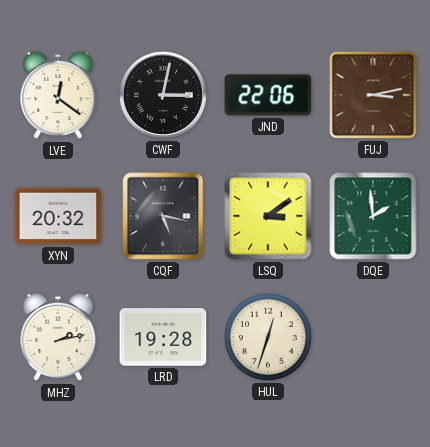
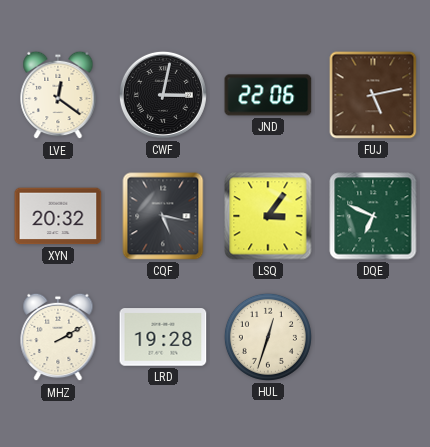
FUJ: 3:13 -> 5:13 (373, 95)
LSQ: 3:09 -> 3:06 (268, 216)
DQE: 1:59 -> 6:49 (373, 216)
MHZ: 2:13 -> 2:10 (58, 337)
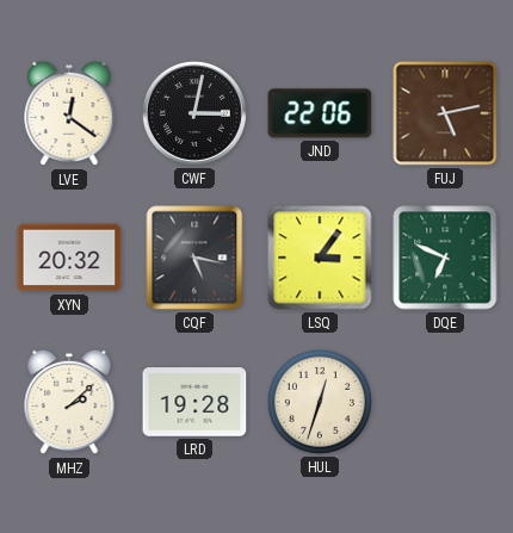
MHZ: 2:10 -> 2:08 (69, 402)
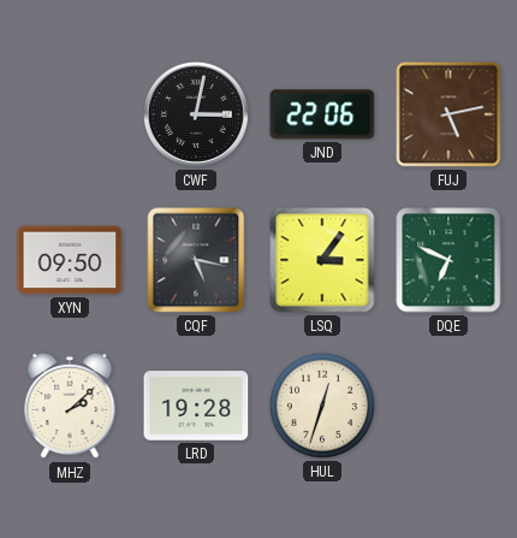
LVE: 12:21 -> none (69, 113)
XYN: 20:32 -> 09:50 (70, 260)
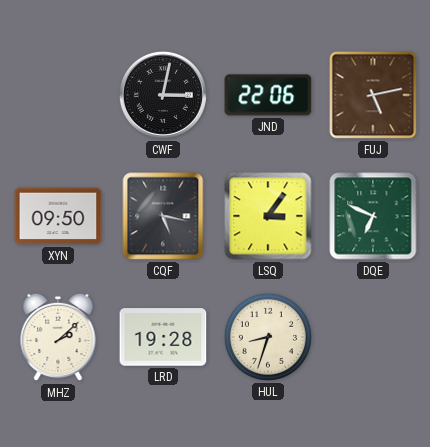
HUL: 12:33 -> 8:33 (268, 337)
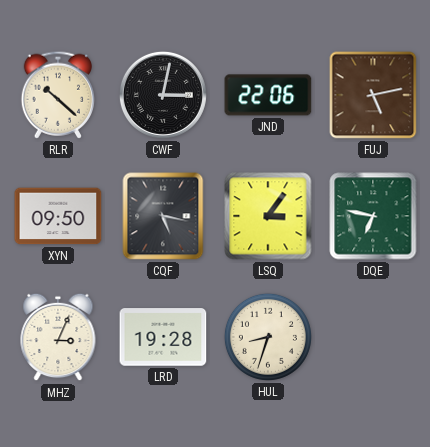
RLR: none -> 10:22 (58, 95)
DQE: 6:49 -> 6:47 (373, 216)
MHZ: 2:08 -> 3:04 (58, 337)
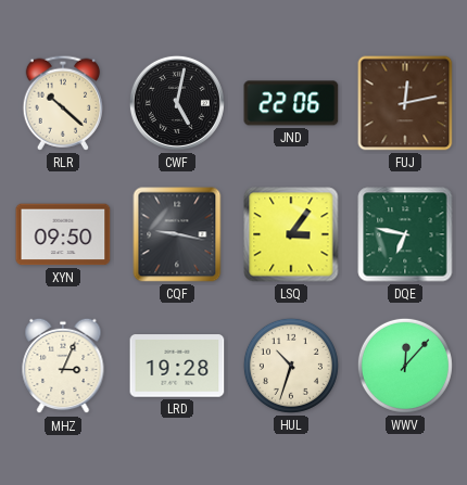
CWF: 3:02 -> 5:02 (177, 103)
FUJ: 5:13 -> 12:13 (405, 103)
CQF: 5:17 -> 9:17 (177, 234)
HUL: 8:33 -> 10:33 (291, 366)
WWV: none -> 12:07 (405, 366)
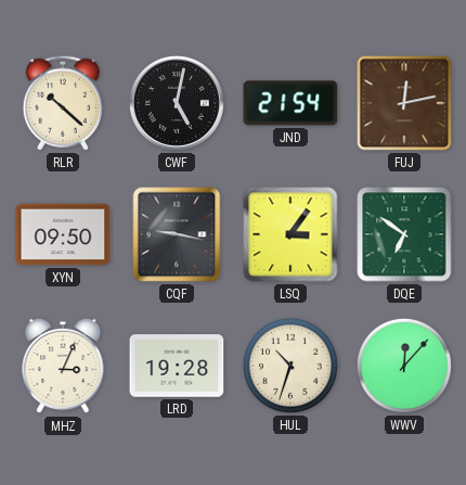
JND: 22:06 -> 21:54 (290, 103)
DQE: 6:47 -> 6:51 (404, 234)
